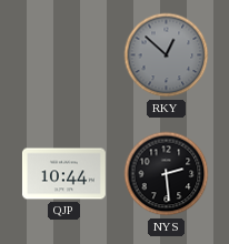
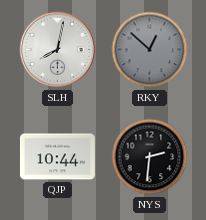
SLH: none -> 8:02 (58, 50)
NYS: 2:29 -> 2:31 (150, 157)
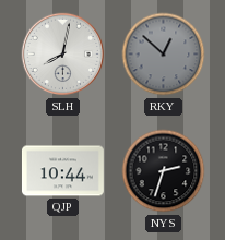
NYS: 2:31 -> 2:33 (164, 171)
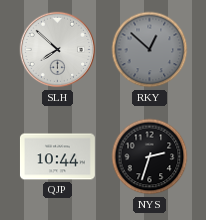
SLH: 8:02 -> 7:52 (58, 50)
